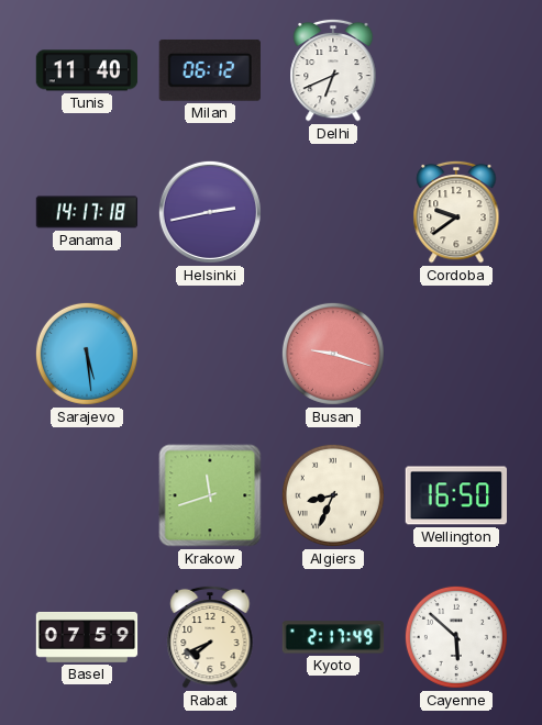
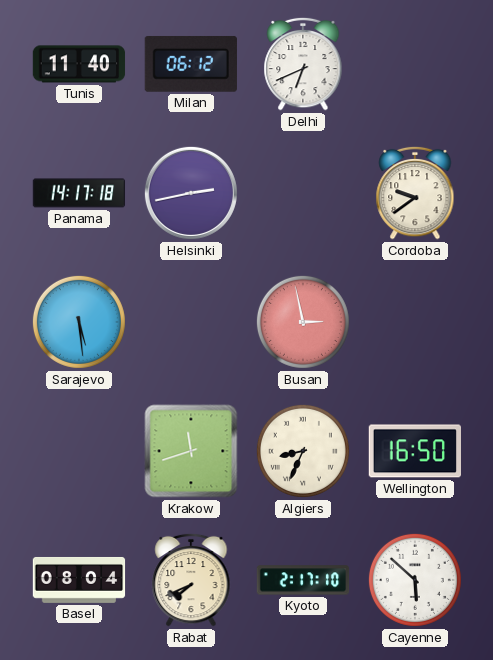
Busan: 9:18 -> 2:58 (303, 322)
Basel: 07:59 -> 08:04 (79, 580)
Kyoto: 2:17:49 -> 2:17:10 (303, 580)
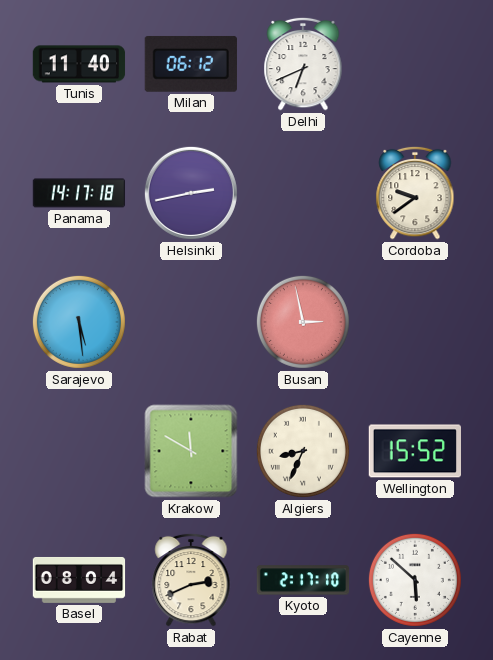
Krakow: 11:42 -> 11:50 (191, 451)
Wellington: 16:50 -> 15:52 (414, 451)
Rabat: 7:41 -> 2:41 (191, 580)
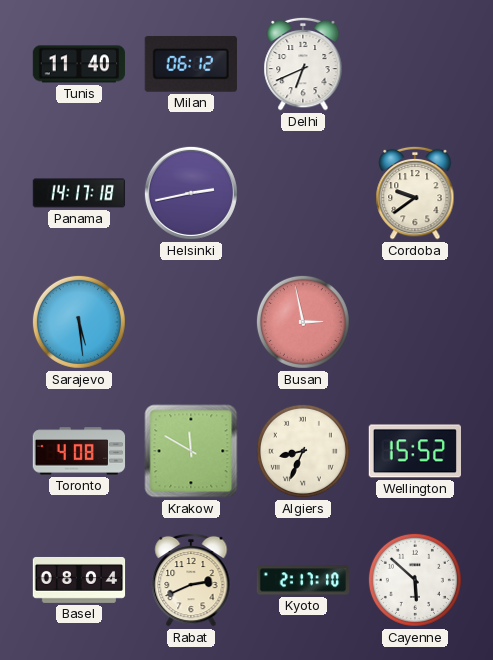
Toronto: none -> 4:08 (79, 451)
